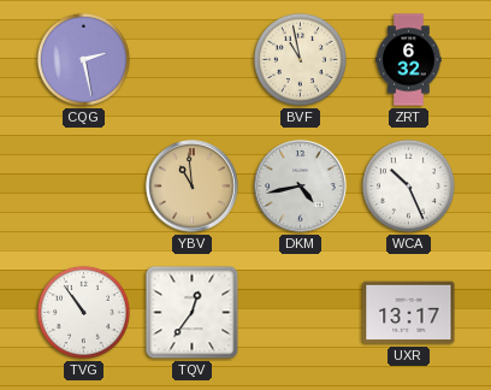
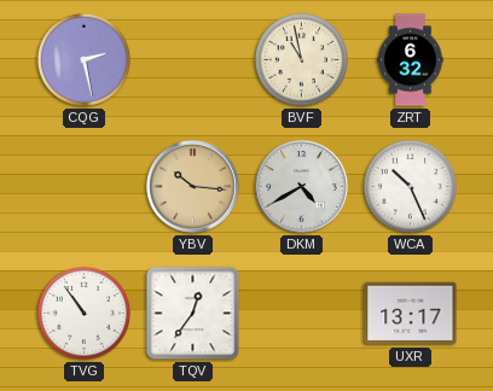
YBV: 10:59 -> 10:16 (193, 187)
DKM: 4:43 -> 4:40 (302, 187)
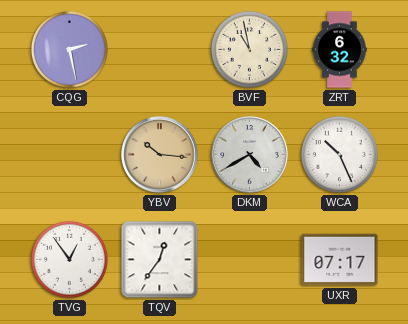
TVG: 10:54 -> 12:54 (69, 259)
UXR: 13:17 -> 07:17 (340, 260)
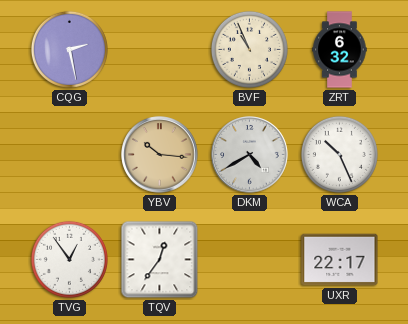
BVF: 10:58 -> 10:56 (249, 49)
UXR: 07:17 -> 22:17 (340, 260)
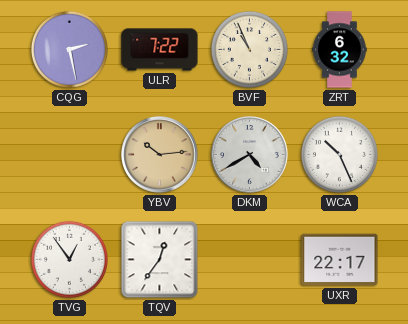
ULR: none -> 7:22 (160, 50)
YBV: 10:16 -> 10:14 (160, 155)
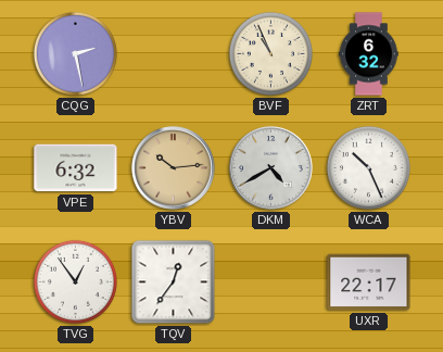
ULR: 7:22 -> none (160, 50)
VPE: none -> 6:32 (76, 168)
